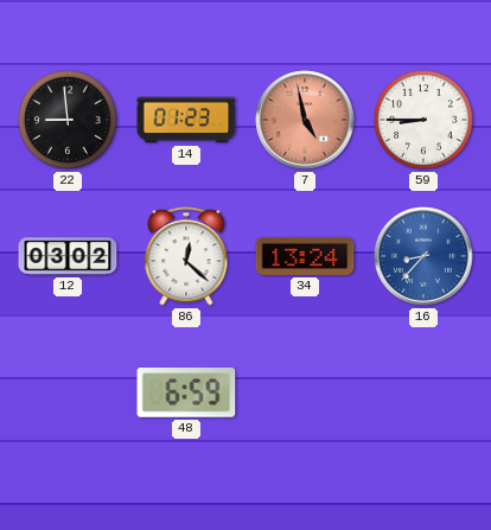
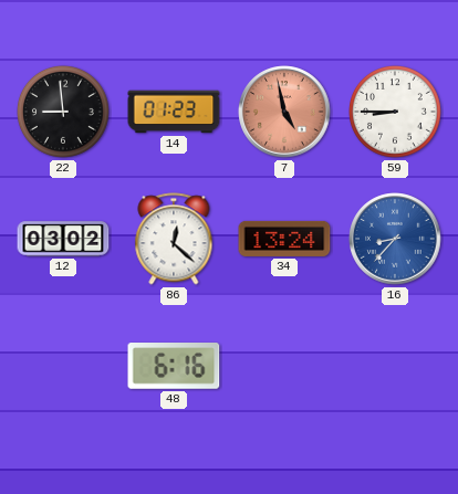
48: 6:59 -> 6:16 (174, 367)
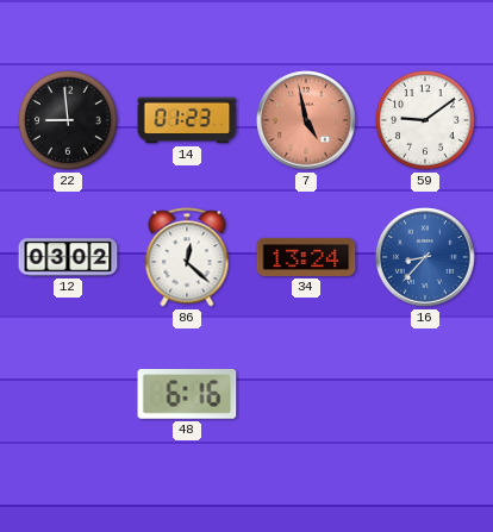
59: 8:45 -> 9:09 (426, 121)
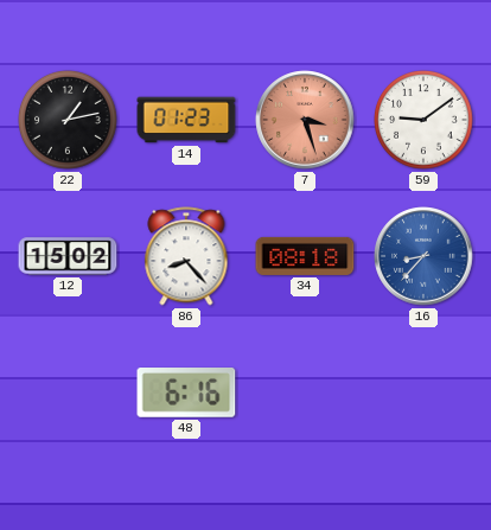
22: 8:59 -> 1:13 (69, 121)
7: 4:58 -> 3:27 (305, 120)
12: 03:02 -> 15:02 (68, 256)
86: 12:22 -> 8:23 (186, 256)
34: 13:24 -> 08:18 (305, 256)
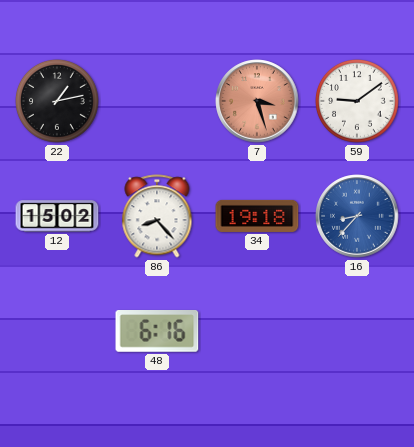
14: 01:23 -> none (186, 120)
34: 08:18 -> 19:18 (257, 216)
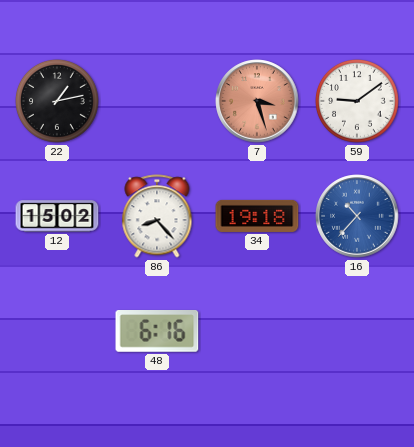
16: 8:37 -> 10:37 (357, 216)
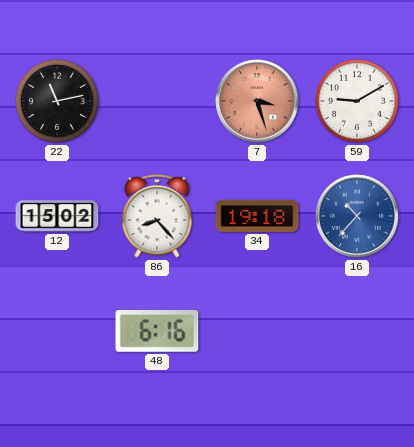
22: 1:13 -> 11:13 (58, 102)
59: 9:09 -> 9:10 (358, 102)
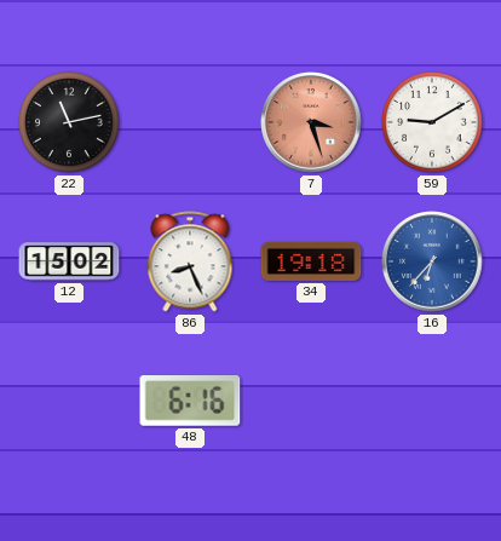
86: 8:23 -> 8:26 (190, 261)
16: 10:37 -> 6:37 (432, 261)
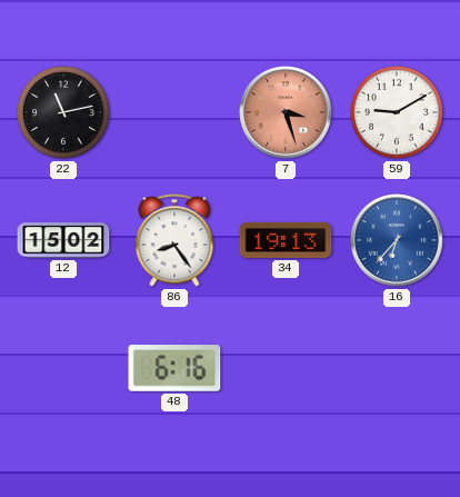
86: 8:26 -> 8:24 (174, 240)
34: 19:18 -> 19:13 (286, 240)
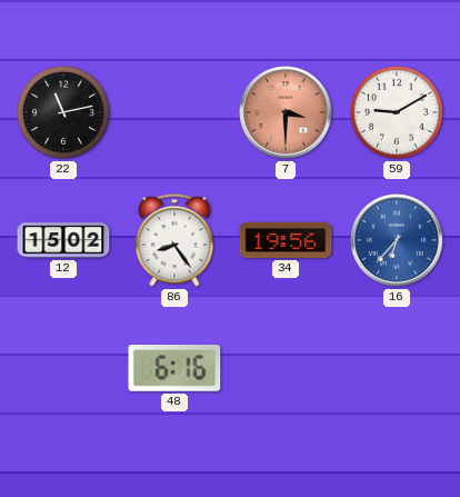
7: 3:27 -> 3:30 (286, 112)
34: 19:13 -> 19:56 (286, 240)
